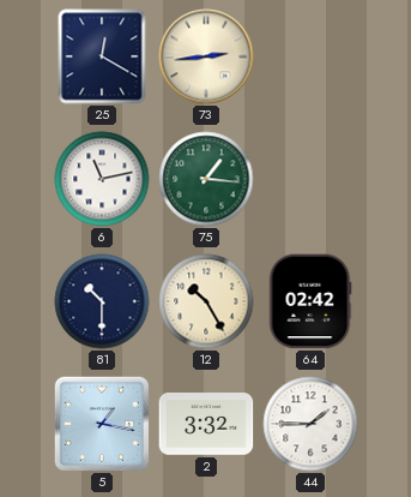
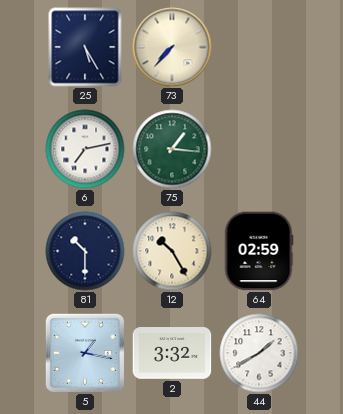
25: 12:20 -> 5:25 (85, 47)
73: 2:44 -> 7:37 (172, 47)
6: 11:13 -> 7:13 (85, 149)
64: 02:42 -> 02:59 (259, 251)
44: 1:45 -> 1:40 (259, 353)
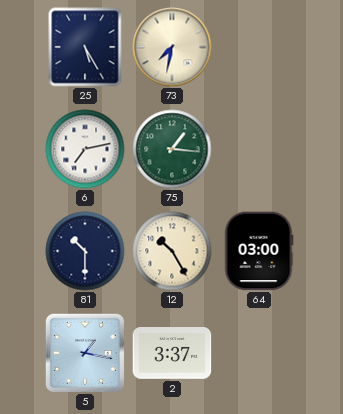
73: 7:37 -> 7:32 (172, 47)
64: 02:59 -> 03:00 (259, 251)
2: 3:32 -> 3:37 (172, 354)
44: 1:40 -> none (259, 353)
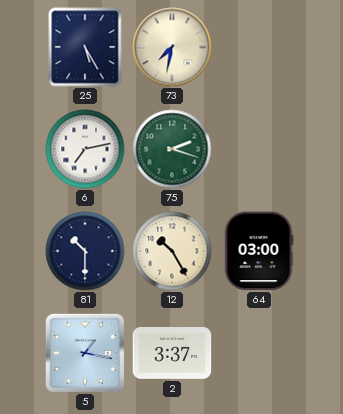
75: 1:16 -> 2:18 (172, 149)
